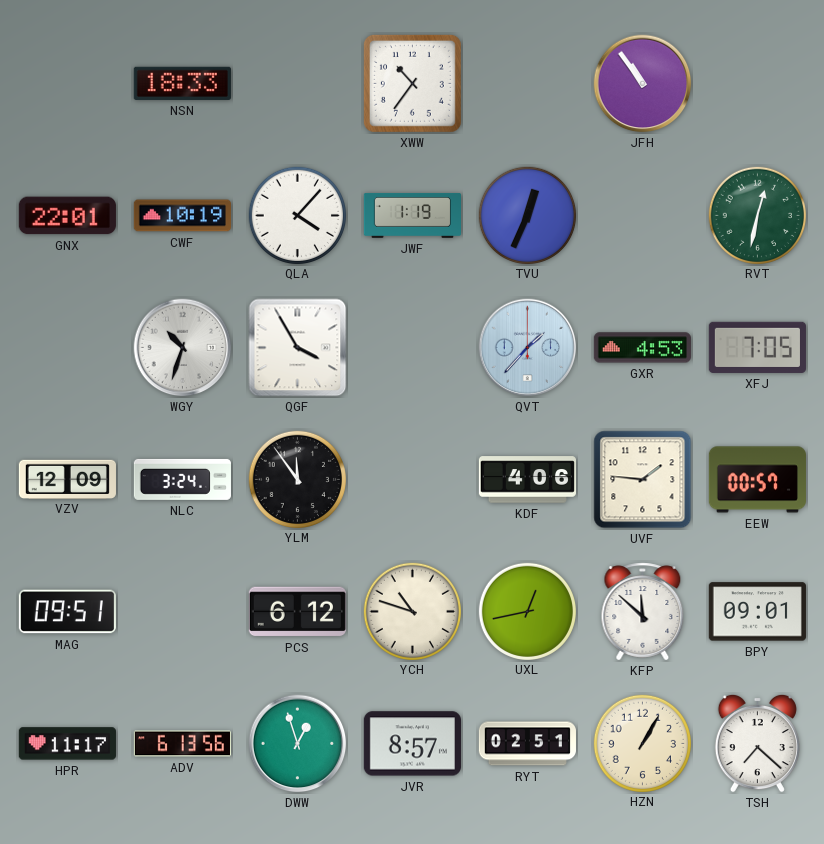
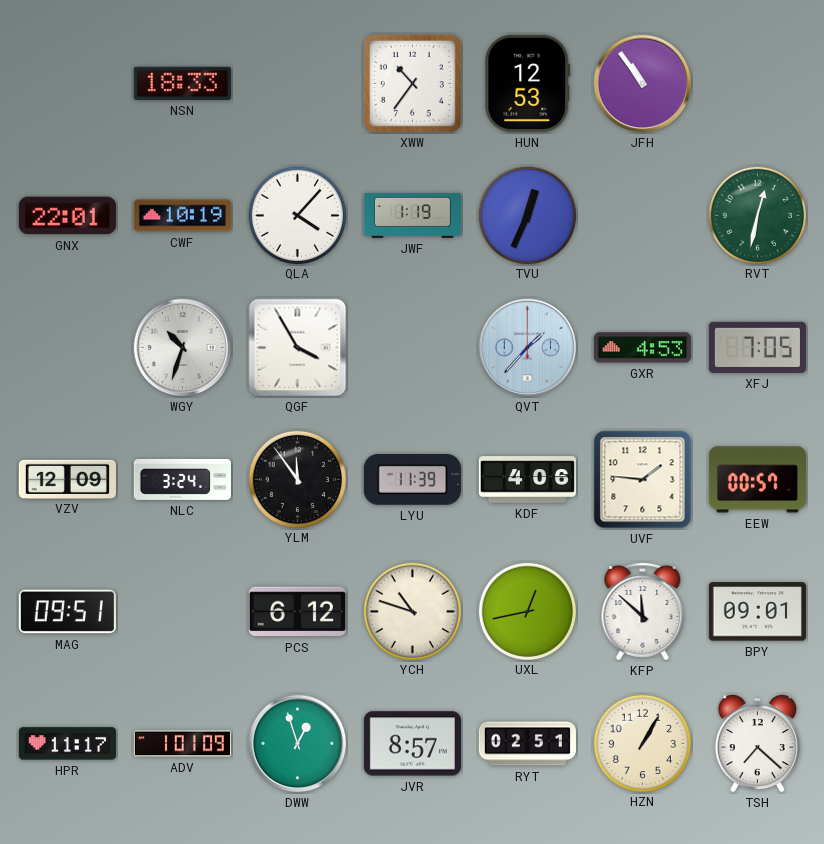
HUN: none -> 12:53 (528, 83)
LYU: none -> 11:39 (412, 479)
ADV: 6:13 -> 1:01 (182, 744)
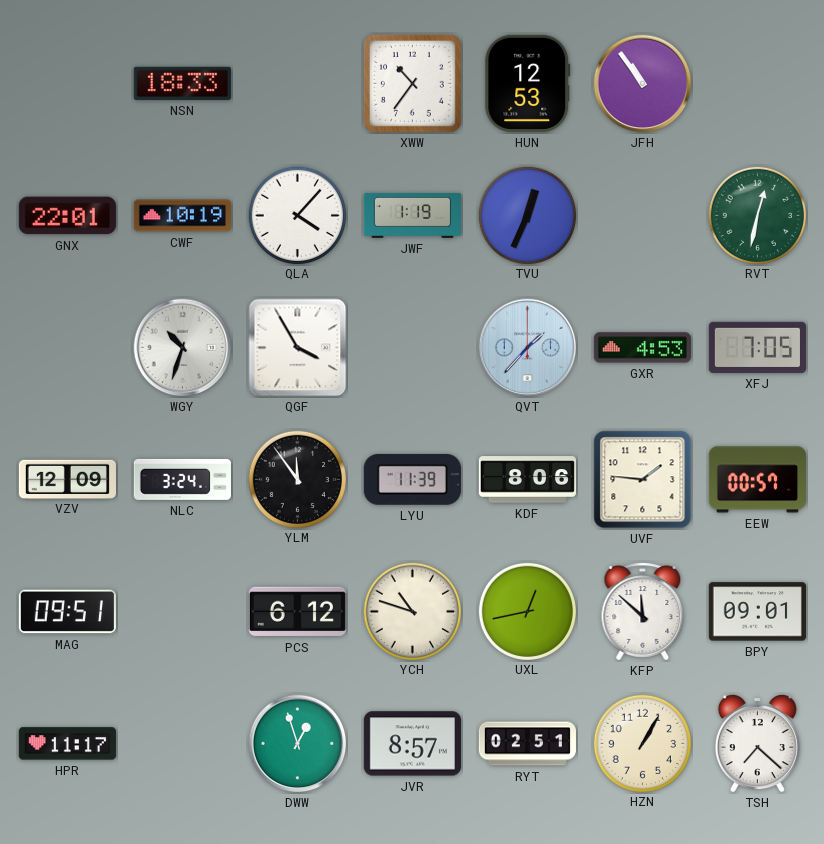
KDF: 4:06 -> 8:06 (527, 480)
ADV: 1:01 -> none (182, 744)
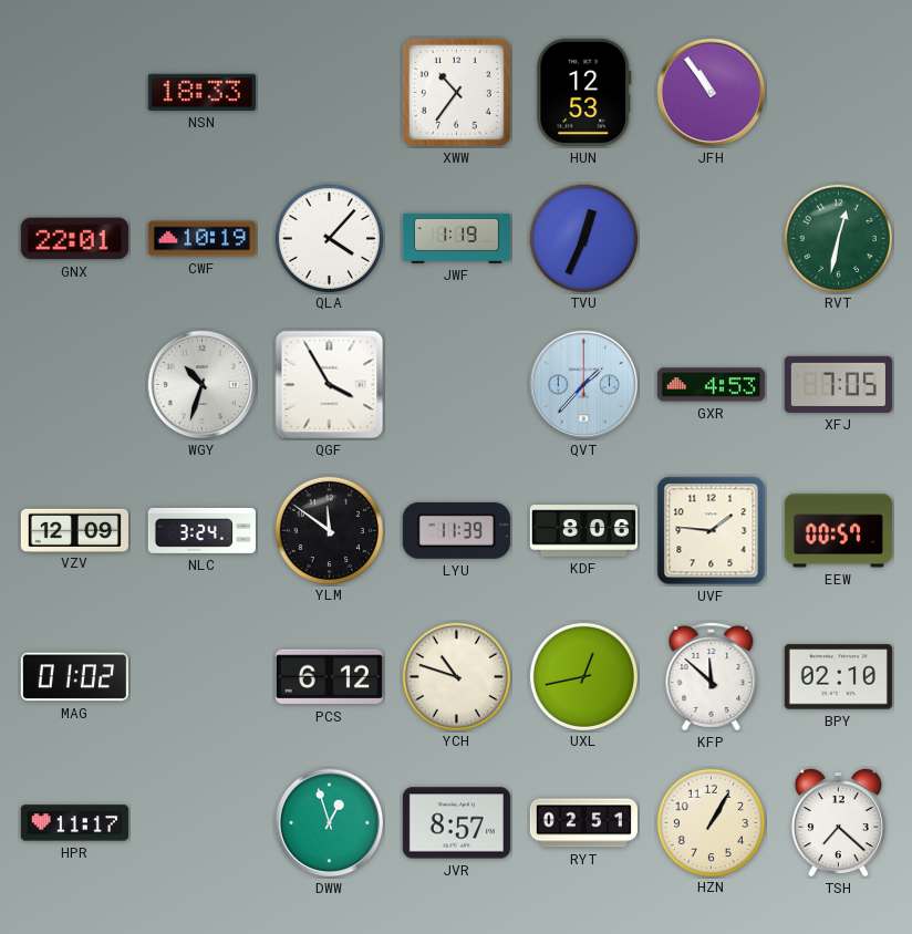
YLM: 11:54 -> 11:51 (329, 530)
MAG: 09:51 -> 01:02 (74, 677)
BPY: 09:01 -> 02:10 (838, 677)
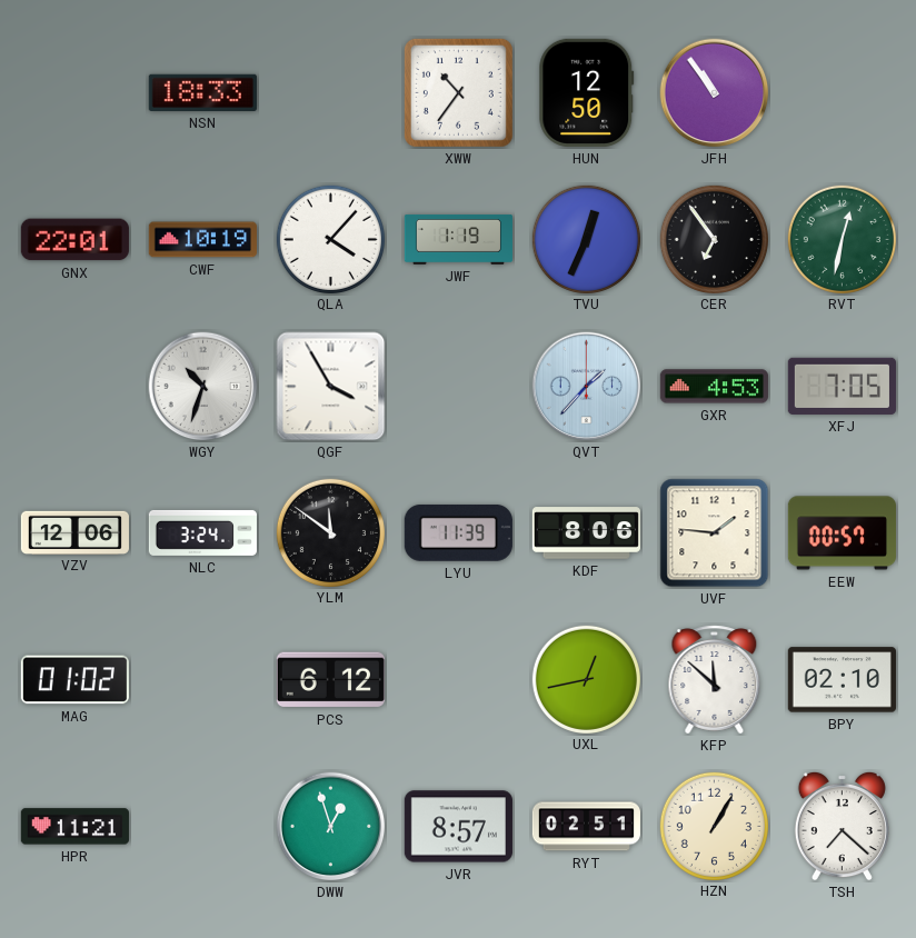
HUN: 12:53 -> 12:50 (587, 92)
CER: none -> 6:54 (714, 239)
VZV: 12:09 -> 12:06 (74, 532)
YCH: 10:48 -> none (456, 676)
HPR: 11:17 -> 11:21 (74, 827)
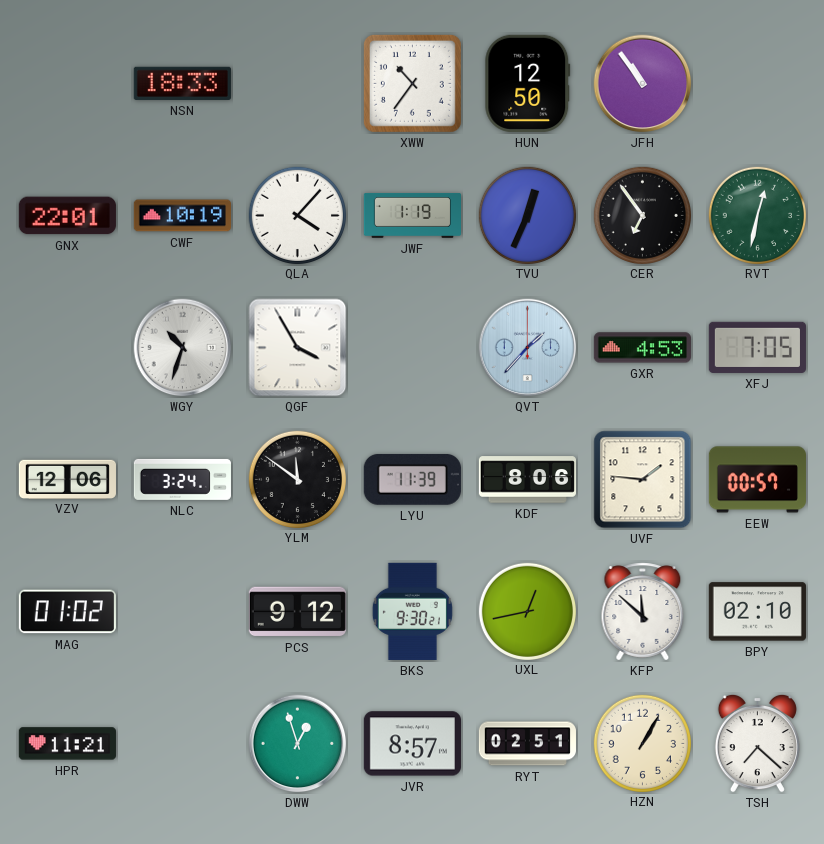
PCS: 6:12 -> 9:12 (297, 612)
BKS: none -> 9:30 (412, 611)
